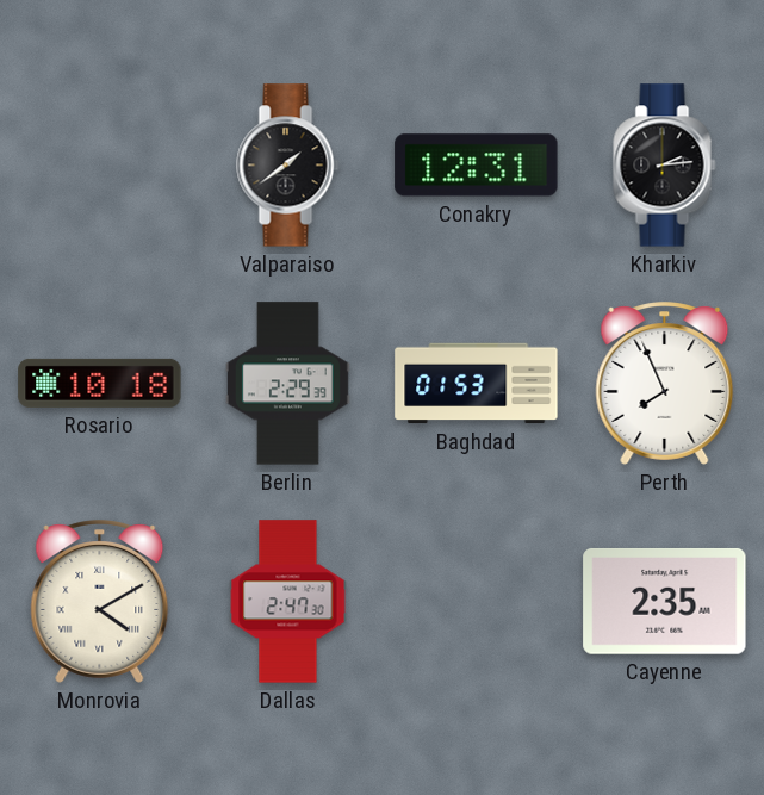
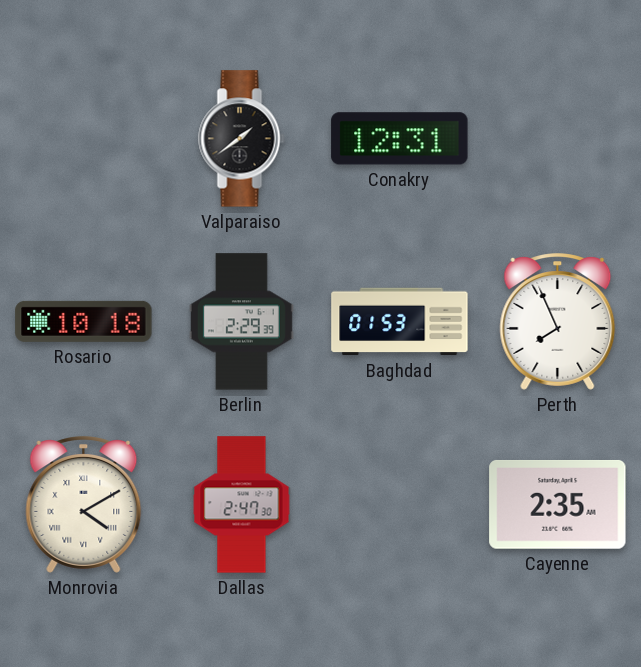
Kharkiv: 2:14 -> none (665, 166)
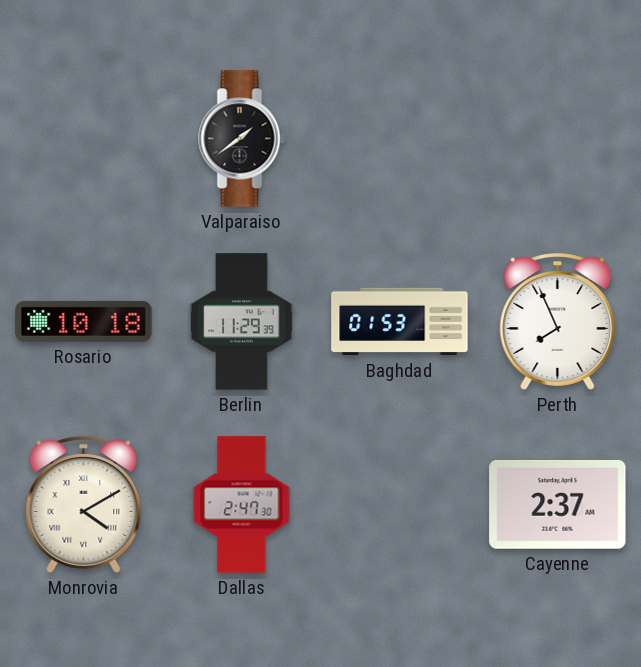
Conakry: 12:31 -> none (400, 139)
Berlin: 2:29 -> 11:29 (241, 322)
Cayenne: 2:35 -> 2:37 (558, 504)
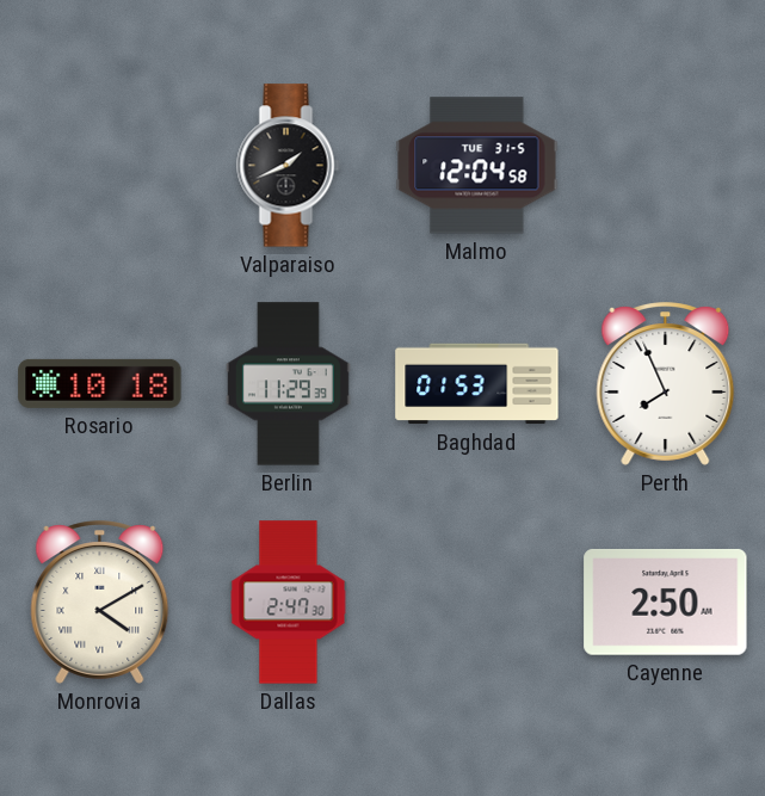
Valparaiso: 1:39 -> 1:41 (289, 166)
Malmo: none -> 12:04 (477, 166)
Cayenne: 2:37 -> 2:50 (666, 601)
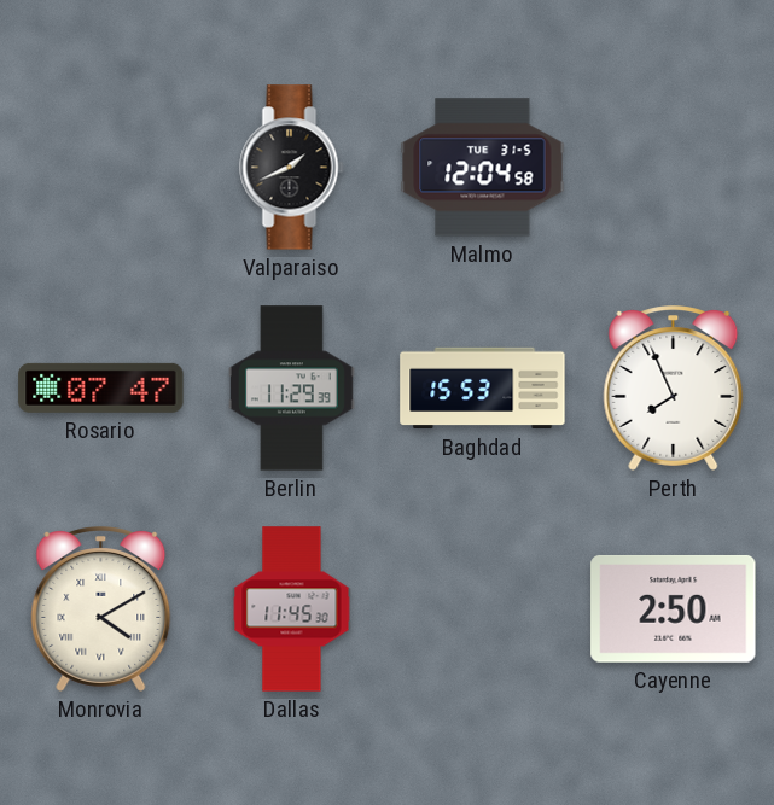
Rosario: 10:18 -> 07:47 (101, 387)
Baghdad: 01:53 -> 15:53 (483, 389)
Dallas: 2:47 -> 11:45 (292, 609)
